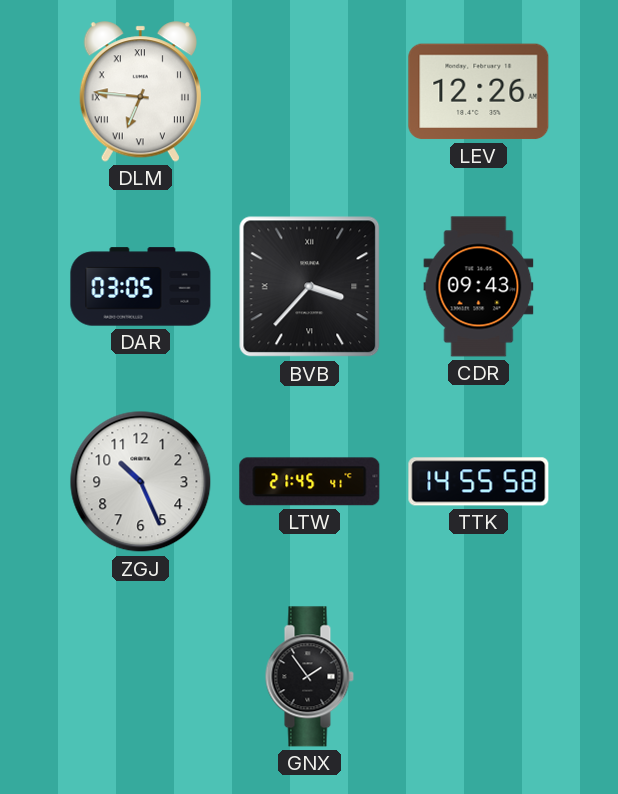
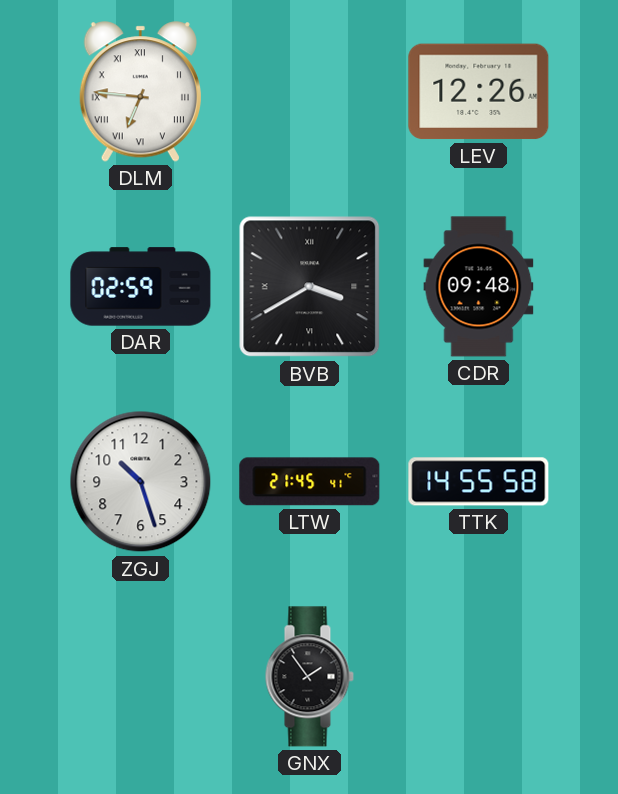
DAR: 03:05 -> 02:59 (141, 287)
BVB: 3:37 -> 3:40 (310, 287)
CDR: 09:43 -> 09:48 (479, 287)
ZGJ: 10:26 -> 10:27 (141, 482)
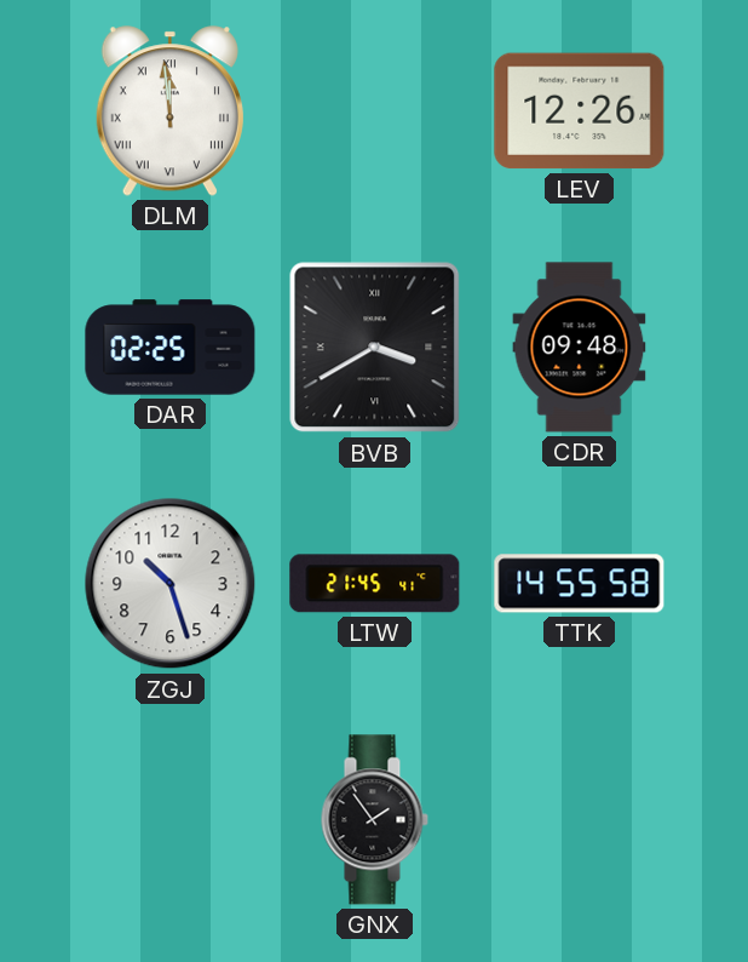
DLM: 6:46 -> 11:59 (169, 111)
DAR: 02:59 -> 02:25 (171, 348)
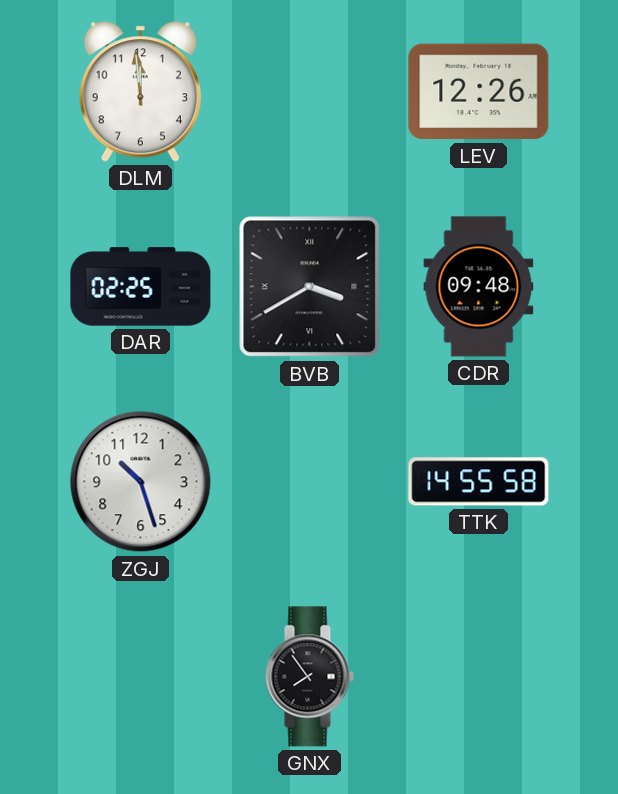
DLM numerals: Roman -> Arabic (140, 92)
LTW: 21:45 -> none (375, 584)
GNX: 1:54 -> 7:54 (309, 677)
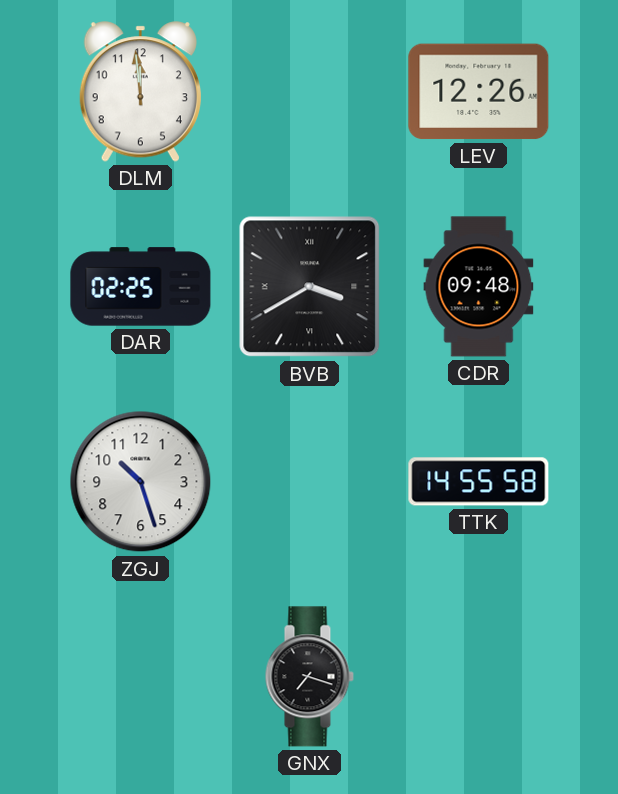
GNX: 7:54 -> 7:18 (309, 677)
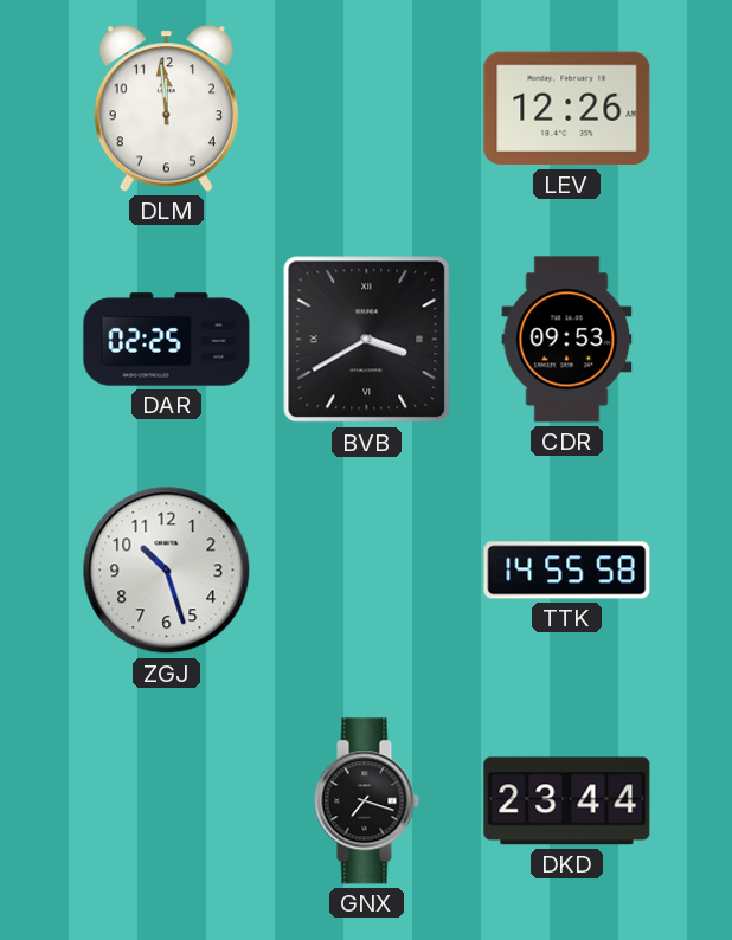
CDR: 09:48 -> 09:53 (567, 340)
DKD: none -> 23:44 (567, 801)
